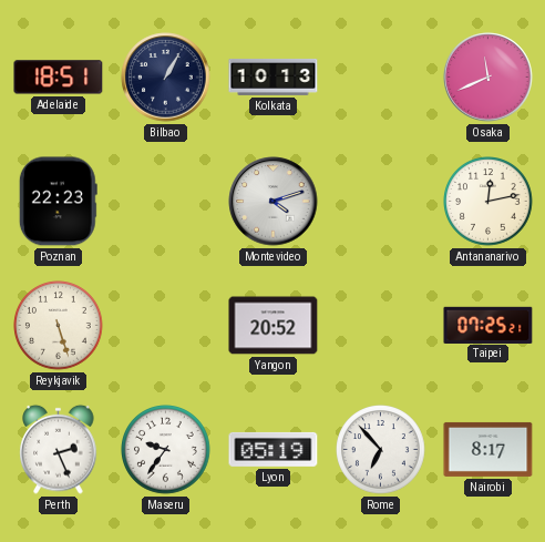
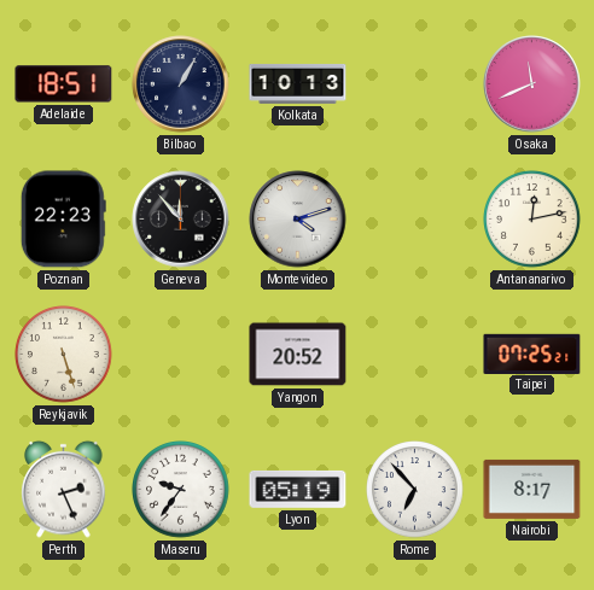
Geneva: none -> 11:53 (181, 220)
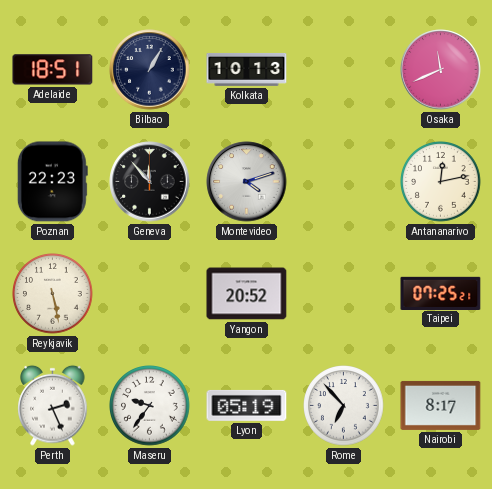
Reykjavik: 5:27 -> 5:28 (53, 294)
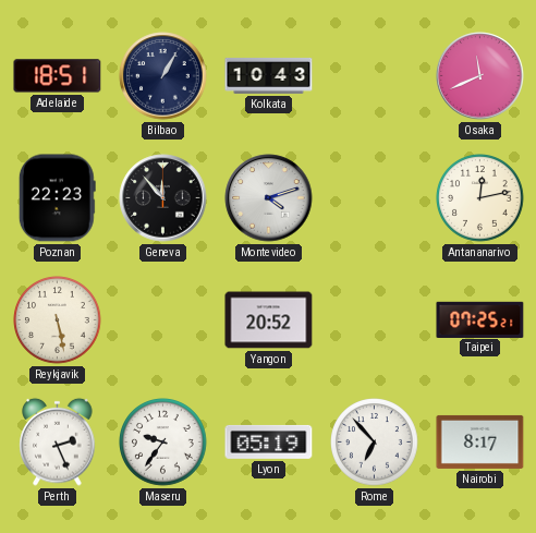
Kolkata: 10:13 -> 10:43 (269, 75)
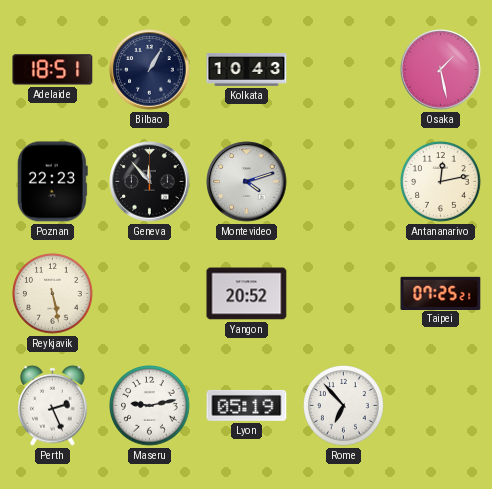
Osaka: 11:41 -> 1:28 (441, 70)
Maseru: 9:36 -> 9:13 (150, 406)
Nairobi: 8:17 -> none (480, 441)
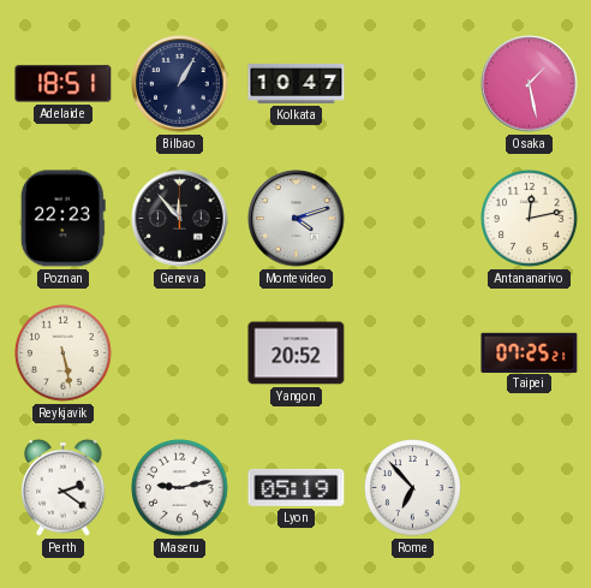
Kolkata: 10:43 -> 10:47 (297, 83)
Perth: 2:26 -> 2:21 (64, 487)
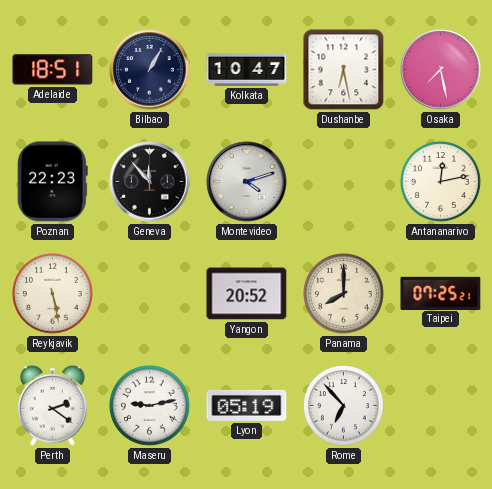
Dushanbe: none -> 6:28 (344, 70)
Osaka: 1:28 -> 7:28 (441, 70)
Panama: none -> 8:00 (344, 294)
